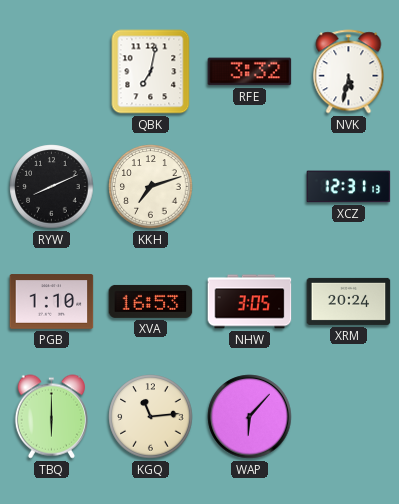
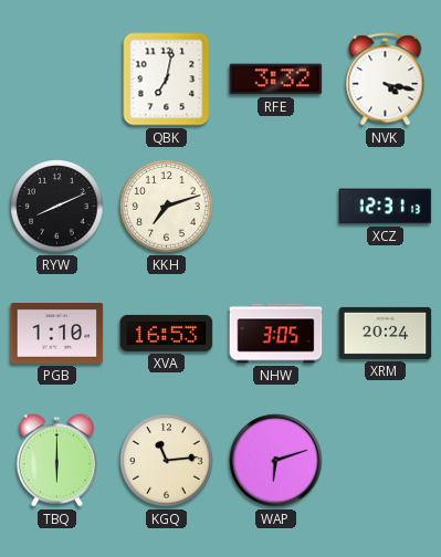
NVK: 5:32 -> 4:17 (386, 80)
WAP: 6:07 -> 6:12 (276, 461)
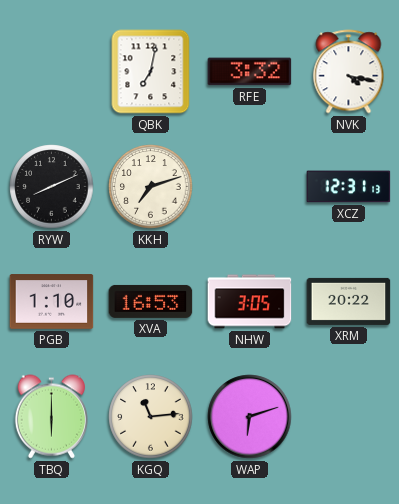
XRM: 20:24 -> 20:22 (349, 301)
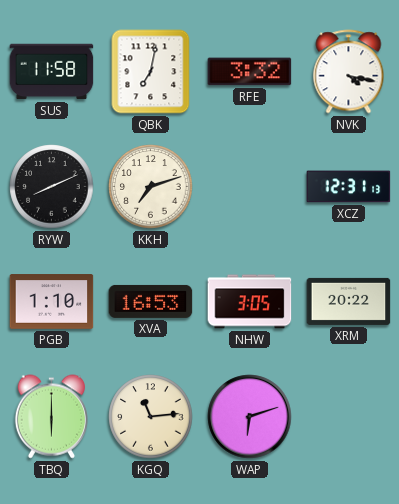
SUS: none -> 11:58 (52, 72)
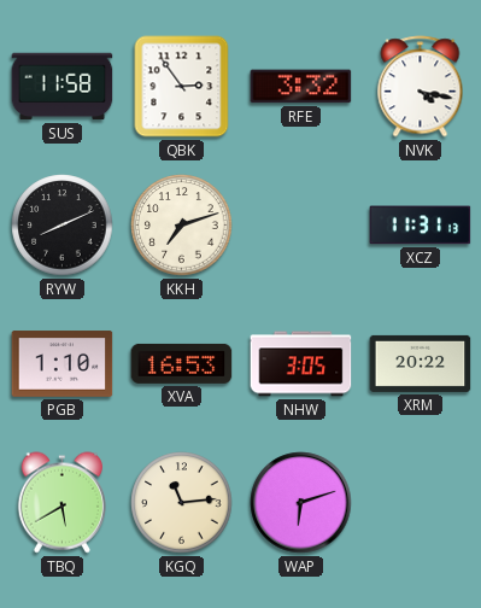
QBK: 7:02 -> 2:54 (182, 87)
XCZ: 12:31 -> 11:31 (421, 226)
TBQ: 6:00 -> 5:40 (61, 503)
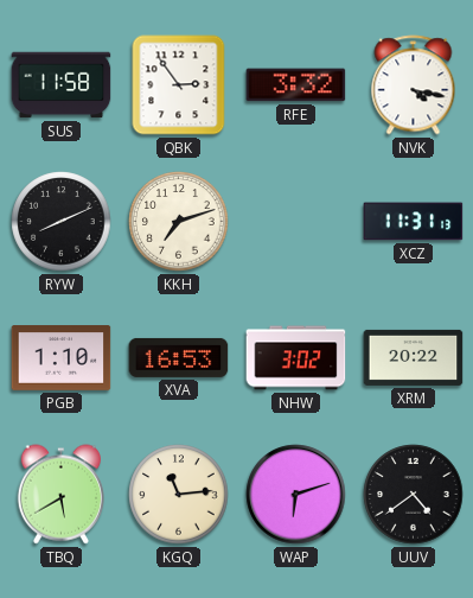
NHW: 3:05 -> 3:02 (296, 358)
UUV: none -> 4:39 (414, 495)
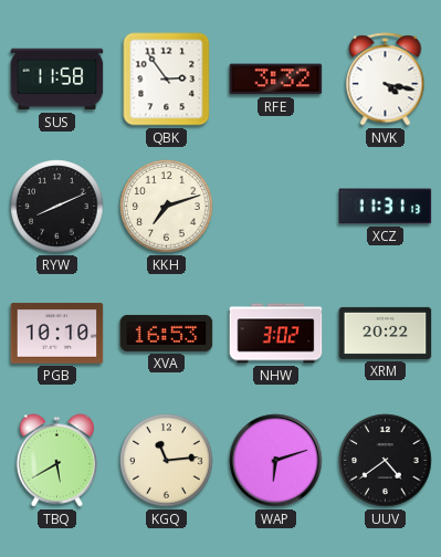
PGB: 1:10 -> 10:10 (57, 334)
